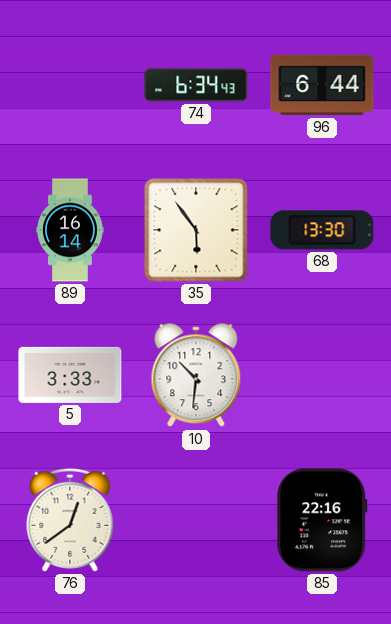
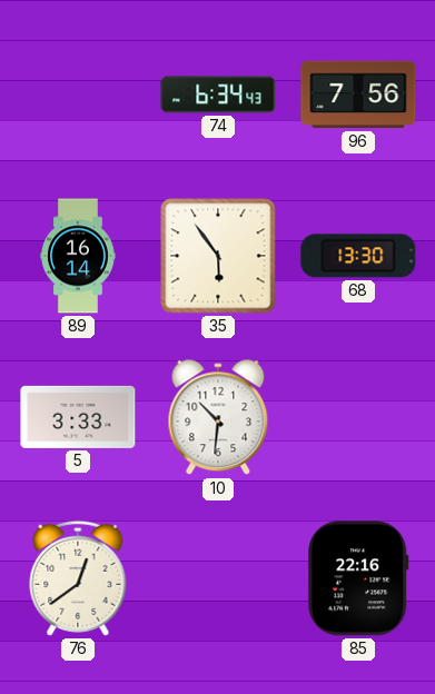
96: 6:44 -> 7:56 (358, 95)
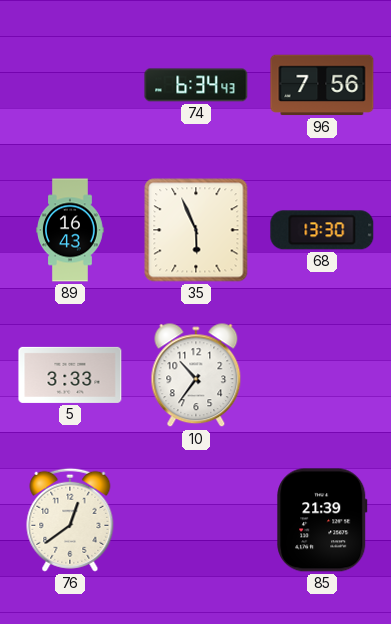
89: 16:14 -> 16:43 (70, 230)
35: 5:54 -> 5:56 (196, 230)
10: 10:31 -> 10:36 (196, 376)
85: 22:16 -> 21:39 (322, 520)
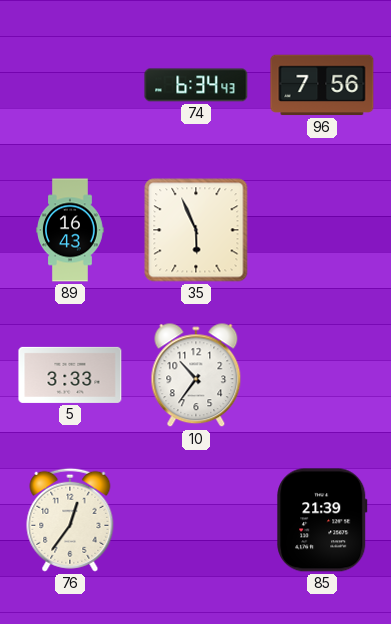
68: 13:30 -> none (322, 230)
76: 12:39 -> 12:36 (70, 520)
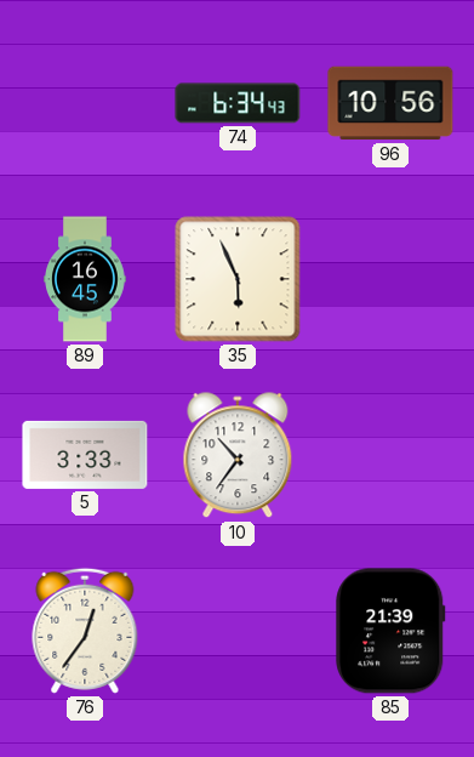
96: 7:56 -> 10:56 (390, 103)
89: 16:43 -> 16:45 (85, 279)
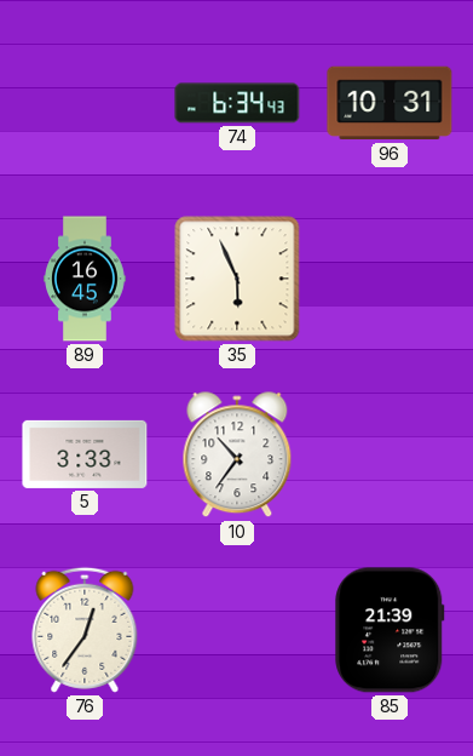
96: 10:56 -> 10:31 (390, 103)
